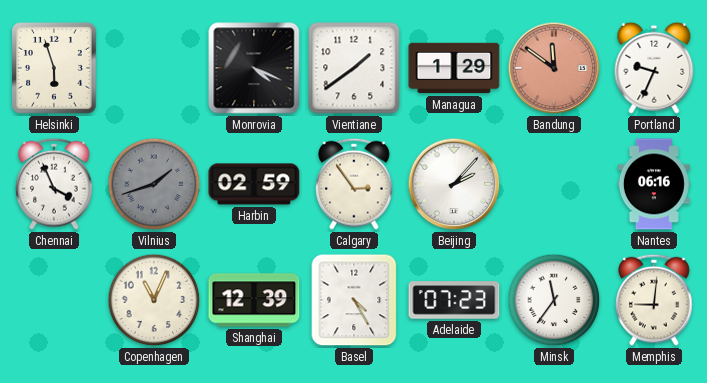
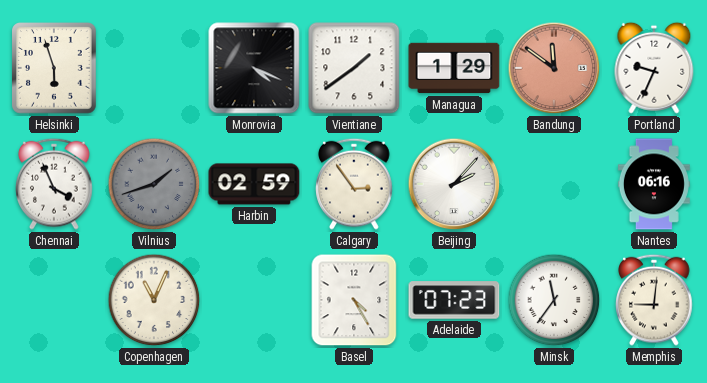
Shanghai: 12:39 -> none (254, 300)
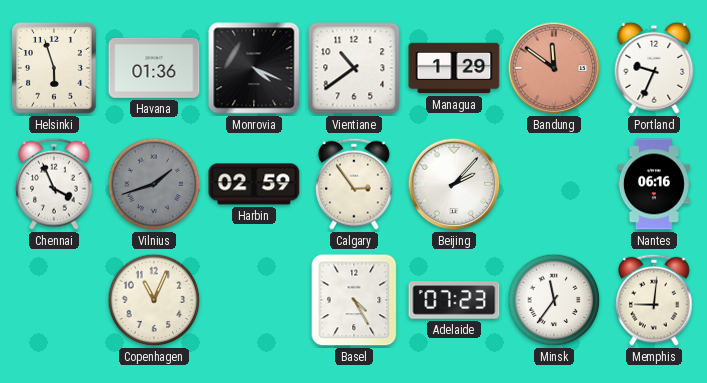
Havana: none -> 01:36 (154, 68)
Vientiane: 1:39 -> 10:39 (354, 68)
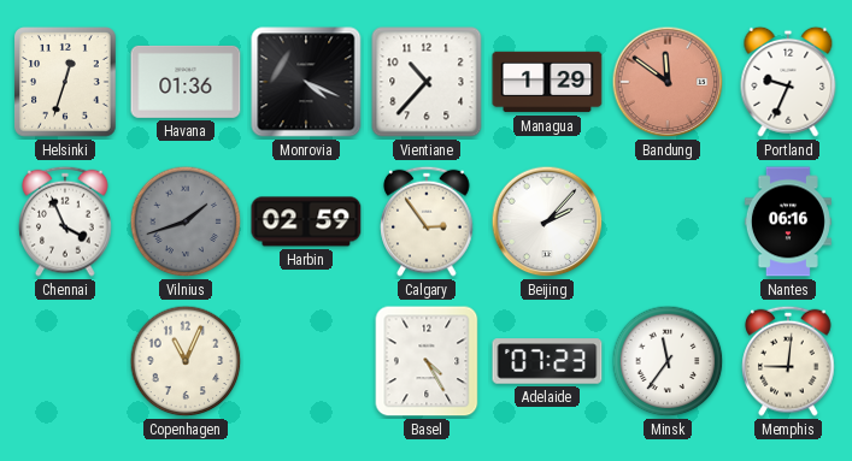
Helsinki: 5:57 -> 12:33 (66, 82)
Vientiane: 10:39 -> 10:37 (427, 82)
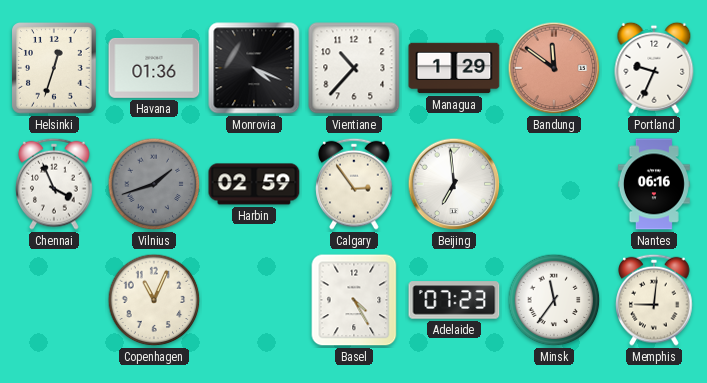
Beijing: 2:07 -> 6:59 (454, 184)
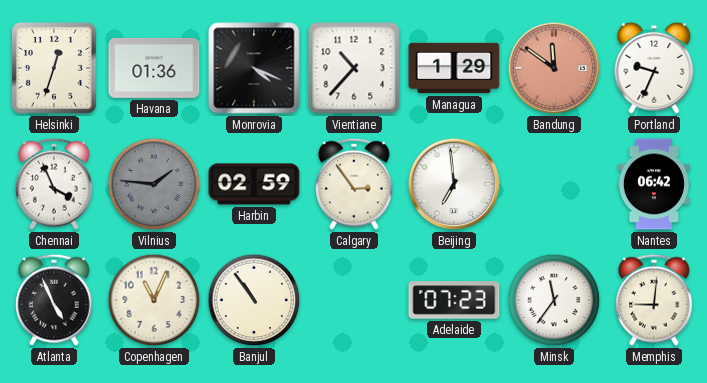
Vilnius: 1:42 -> 1:46 (154, 184)
Nantes: 06:16 -> 06:42 (654, 184)
Atlanta: none -> 4:56 (54, 300)
Banjul: none -> 10:54 (254, 300)
Basel: 4:25 -> none (354, 300)
